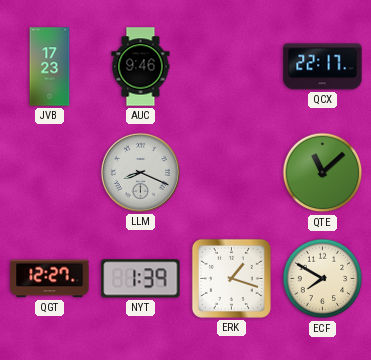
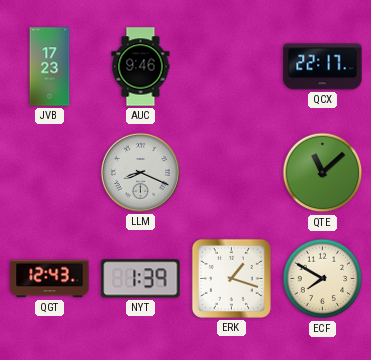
QGT: 12:27 -> 12:43 (50, 279)
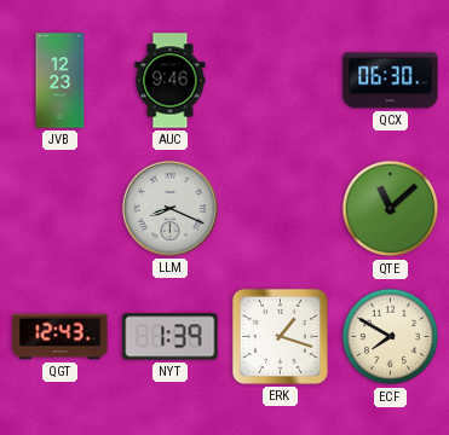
JVB: 17:23 -> 12:23 (61, 81)
QCX: 22:17 -> 06:30 (391, 81)
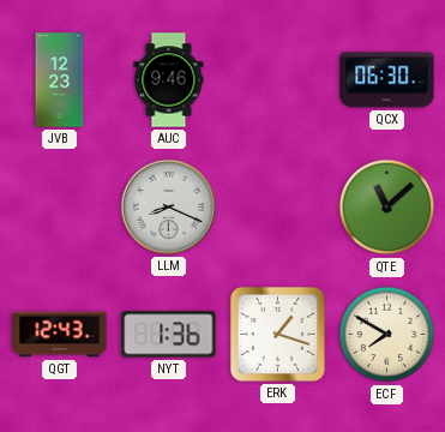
NYT: 1:39 -> 1:36 (169, 335)
